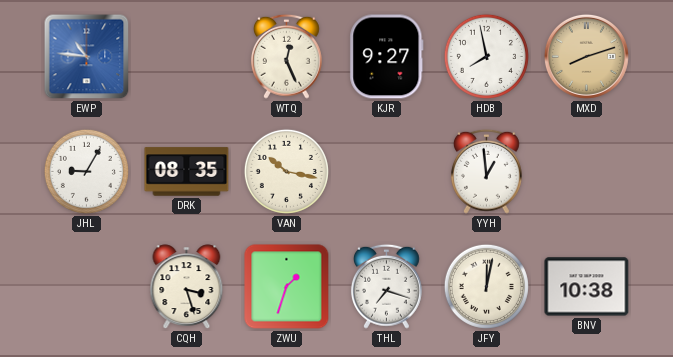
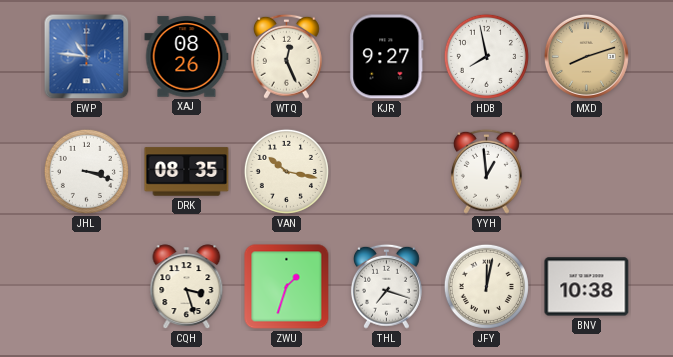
XAJ: none -> 08:26 (187, 57)
JHL: 9:05 -> 3:18 (86, 171)
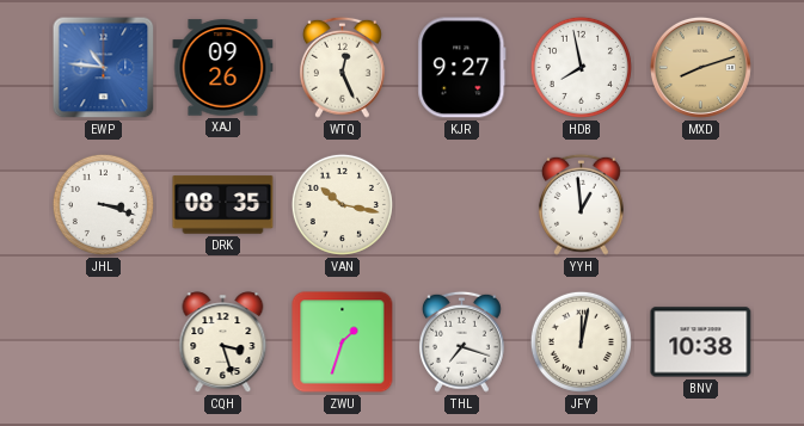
XAJ: 08:26 -> 09:26 (223, 68)
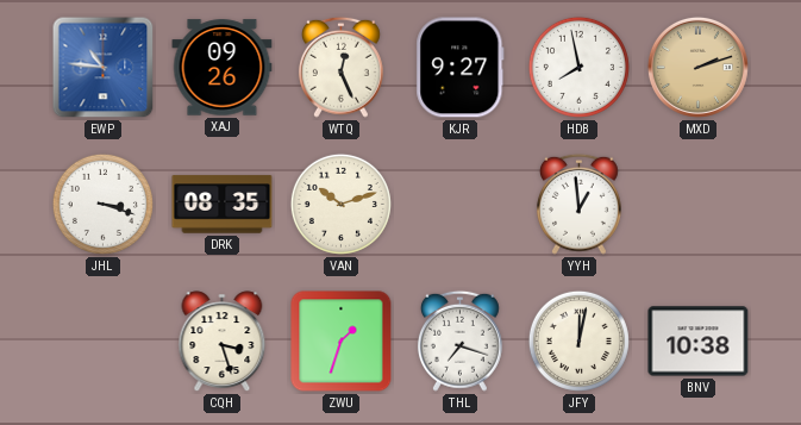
MXD: 8:12 -> 2:12 (697, 67)
VAN: 10:17 -> 10:12 (340, 204)
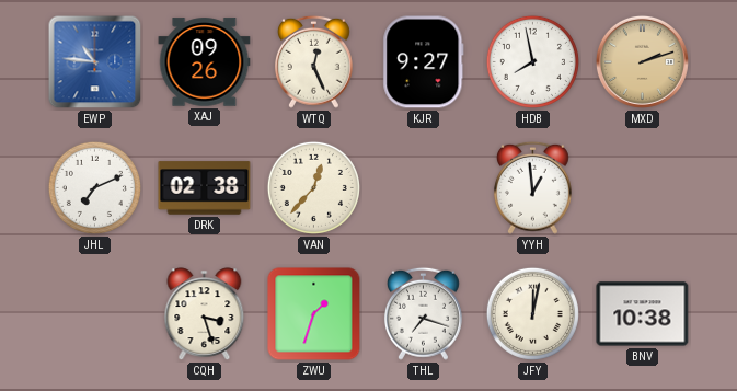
JHL: 3:18 -> 7:11 (94, 187)
DRK: 08:35 -> 02:38 (205, 188)
VAN: 10:12 -> 12:37 (313, 187)
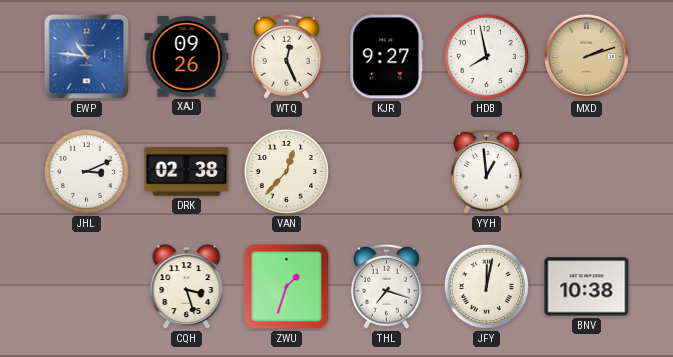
JHL: 7:11 -> 3:11 (86, 171)
